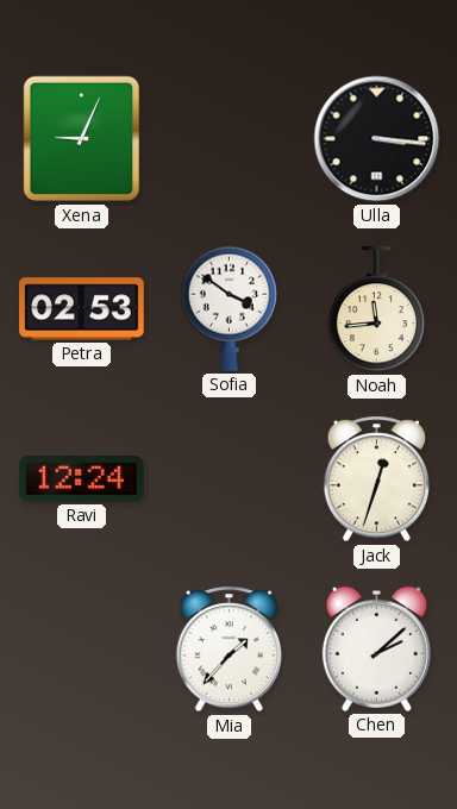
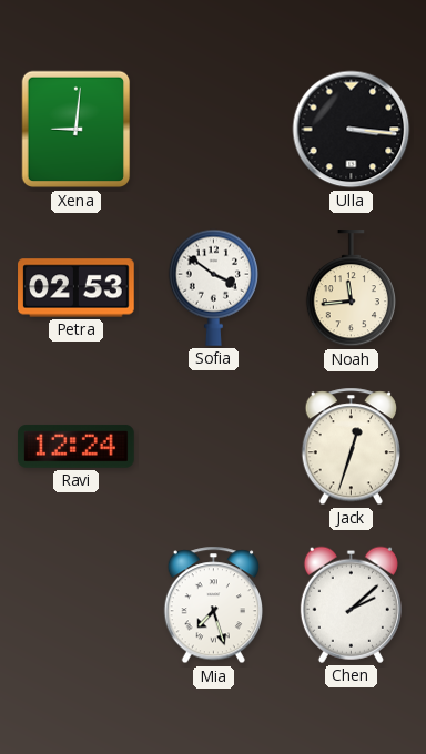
Xena: 9:04 -> 9:01 (77, 130)
Mia: 1:37 -> 7:27 (213, 605)
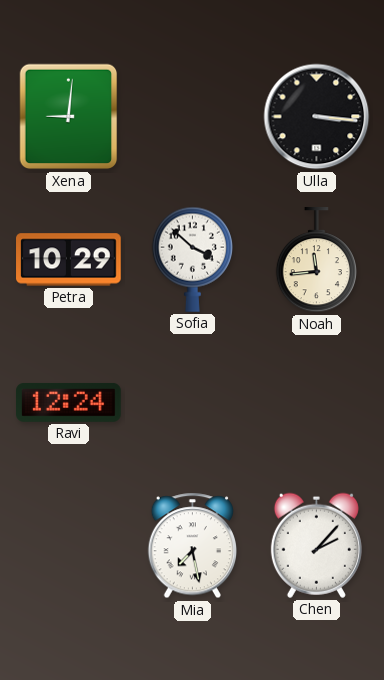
Petra: 02:53 -> 10:29 (69, 260)
Sofia: 3:51 -> 3:52 (192, 259)
Jack: 12:33 -> none (351, 447)
Mia: 7:27 -> 7:28 (192, 546)
Chen: 2:08 -> 2:07 (316, 545)
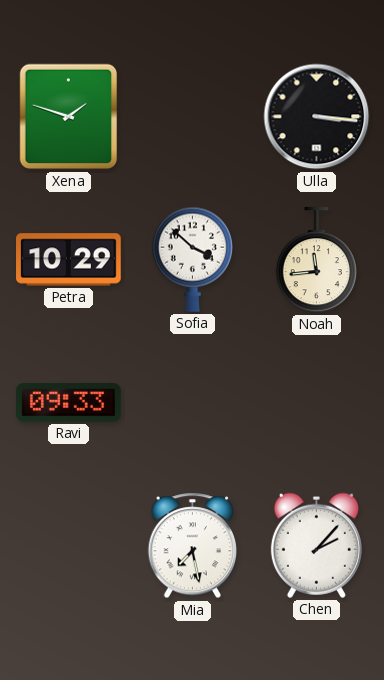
Xena: 9:01 -> 1:48 (69, 117)
Ravi: 12:24 -> 09:33 (69, 403)
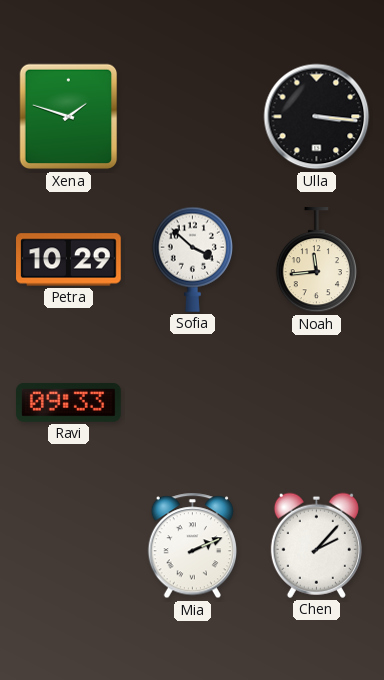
Mia: 7:28 -> 2:11 (192, 546)
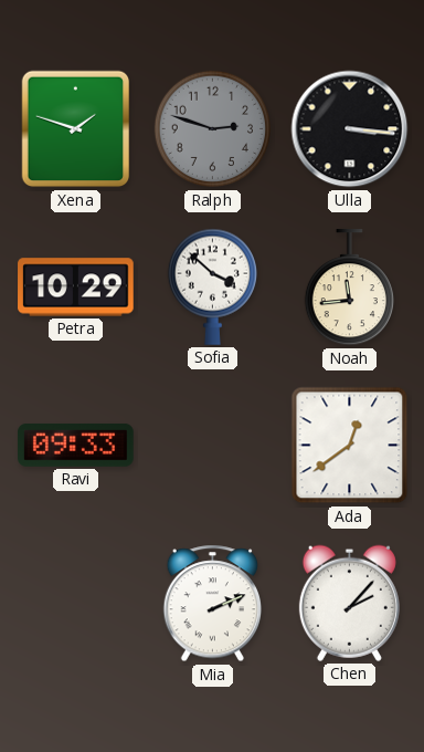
Ralph: none -> 2:48 (213, 129)
Ada: none -> 12:39 (350, 446)
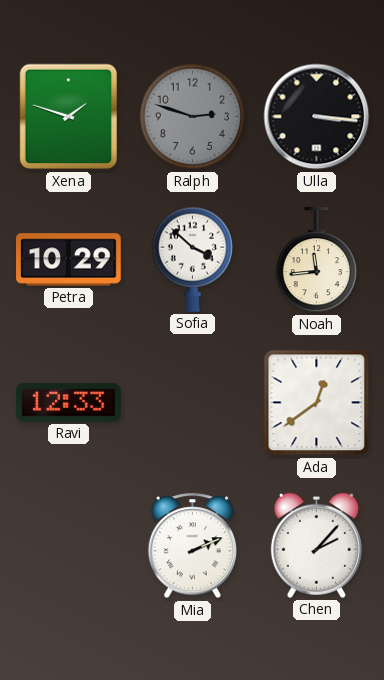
Ravi: 09:33 -> 12:33 (69, 403)
